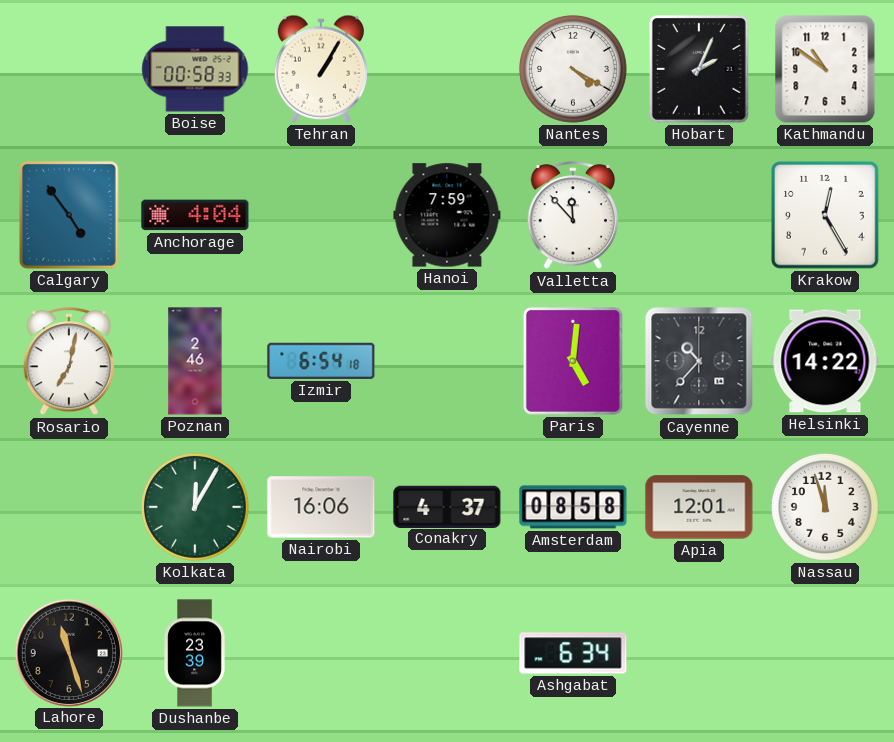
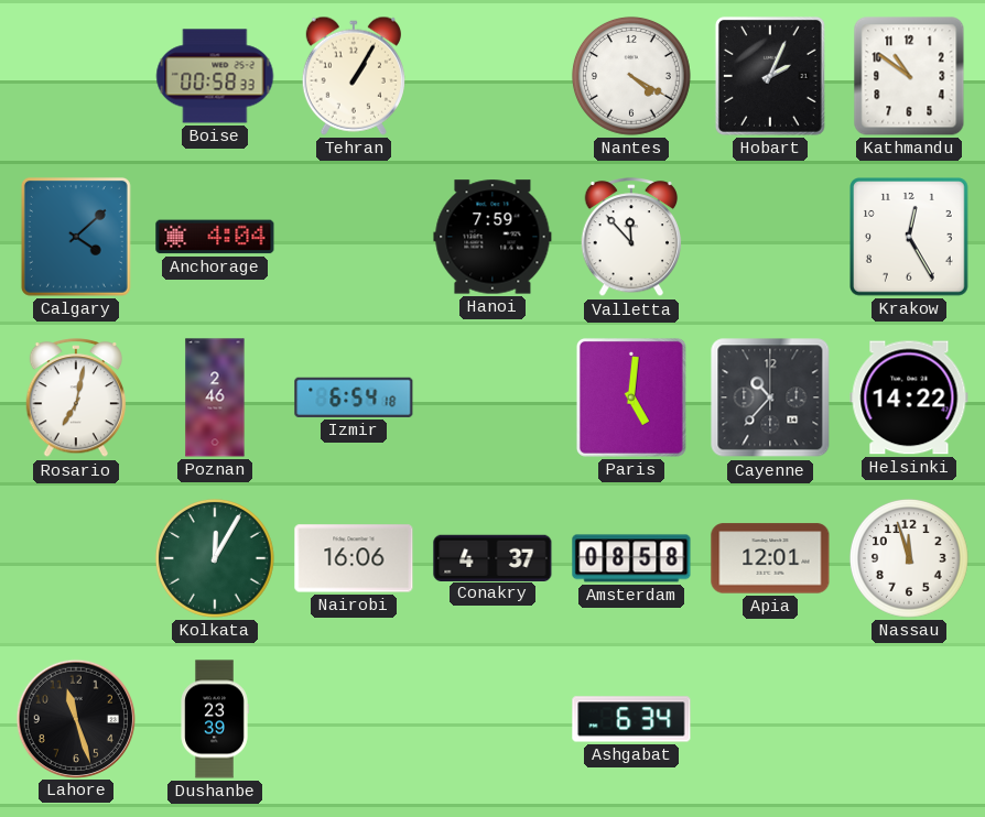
Calgary: 4:54 -> 4:08 (76, 237)
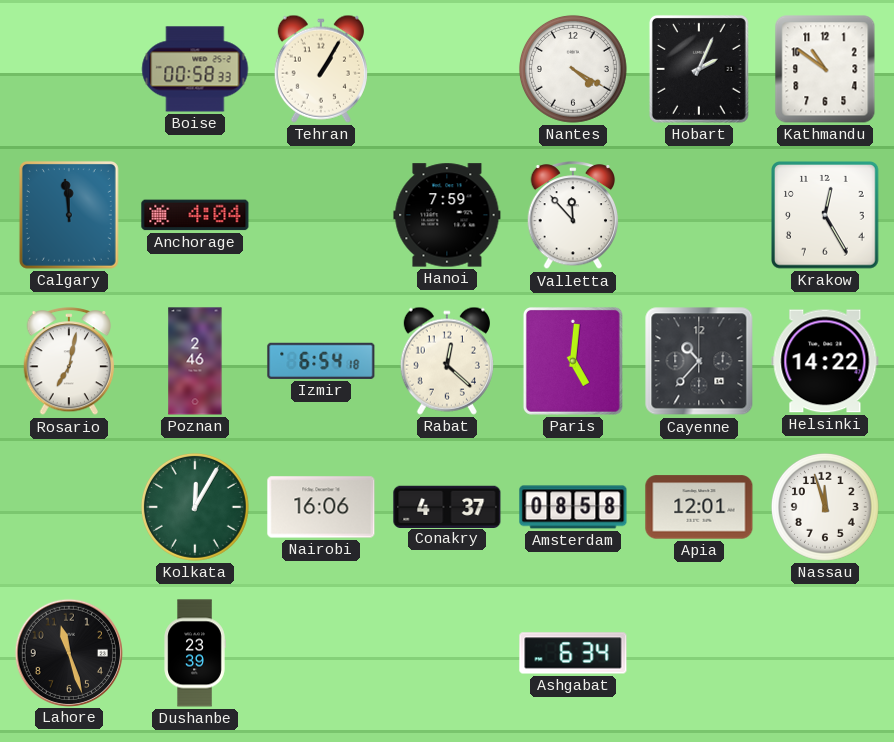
Calgary: 4:08 -> 11:59 (69, 215)
Rabat: none -> 12:22 (447, 361)
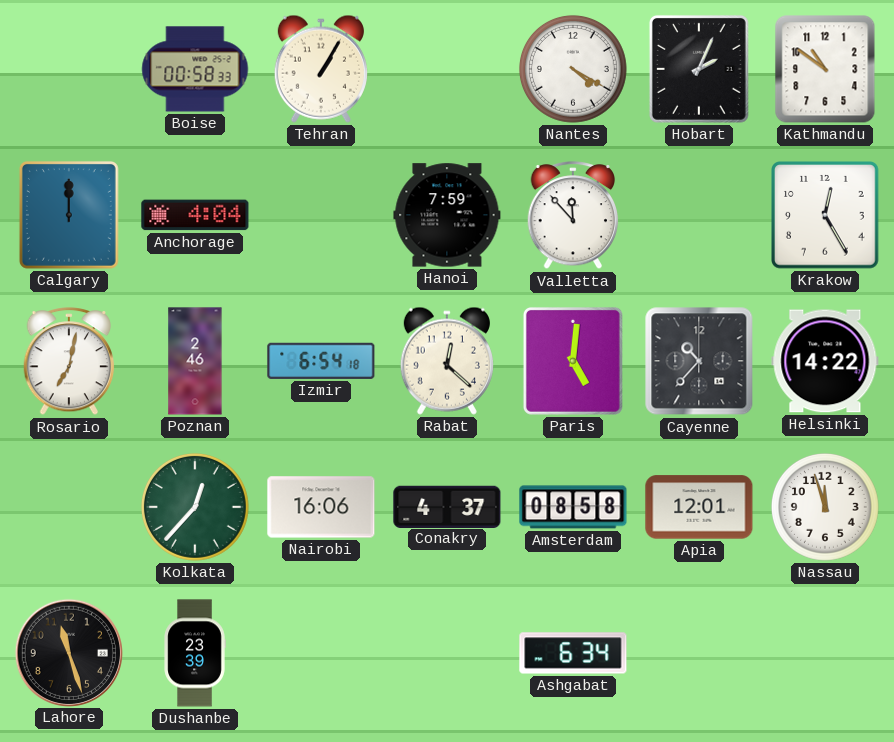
Calgary: 11:59 -> 12:00 (69, 215)
Kolkata: 12:05 -> 12:37 (195, 507)
